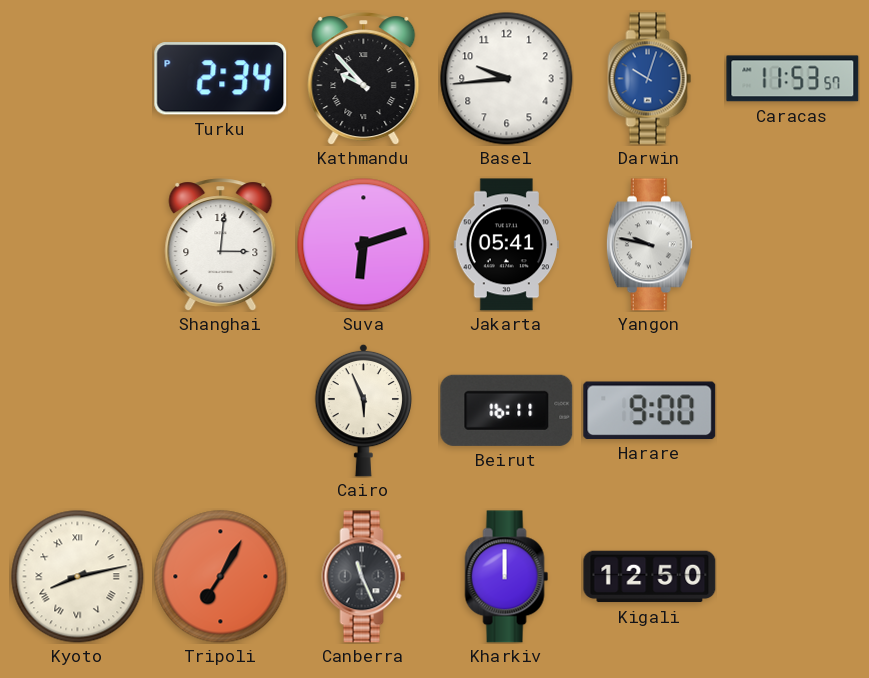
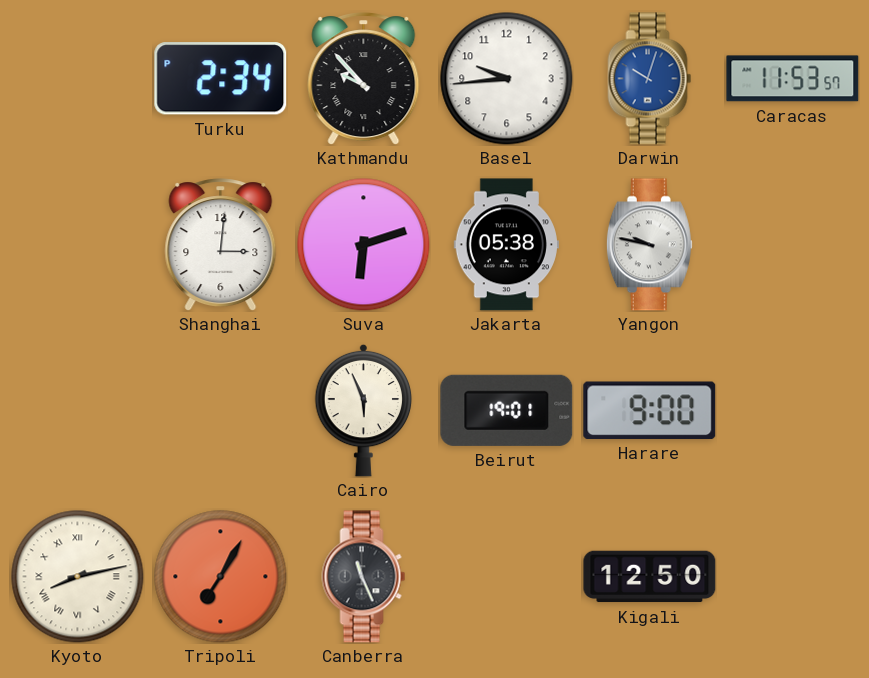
Jakarta: 05:41 -> 05:38 (506, 245)
Beirut: 16:11 -> 19:01 (507, 410)
Kharkiv: 12:00 -> none (507, 577)
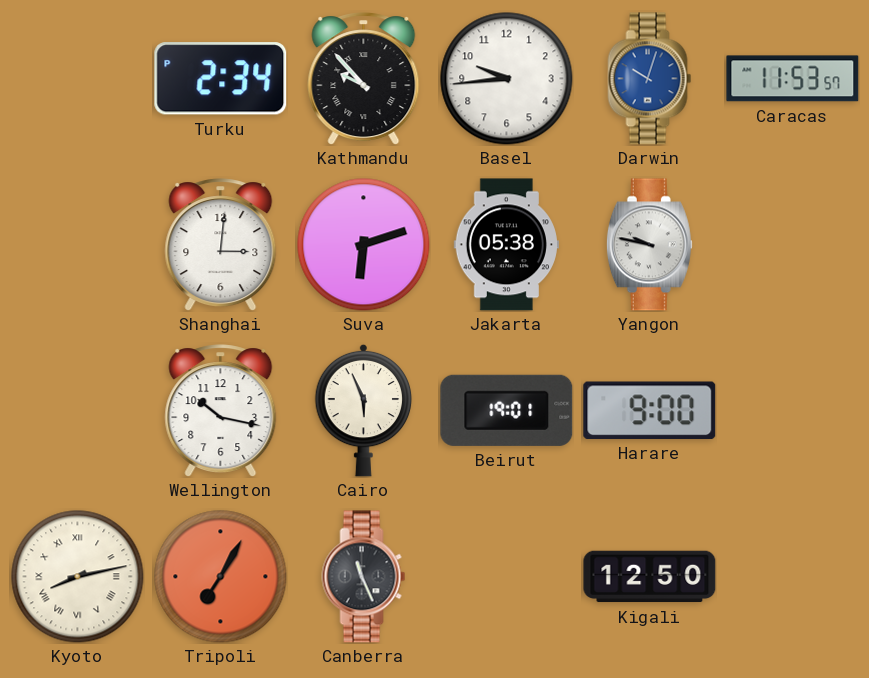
Wellington: none -> 10:17 (221, 411)
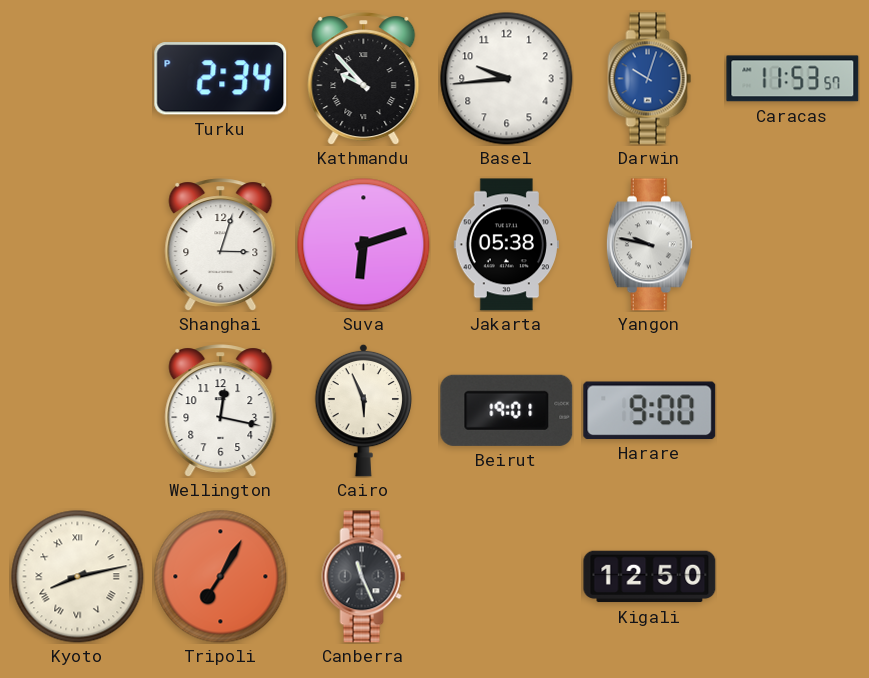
Shanghai: 3:01 -> 3:03 (221, 245)
Wellington: 10:17 -> 12:17 (221, 411)
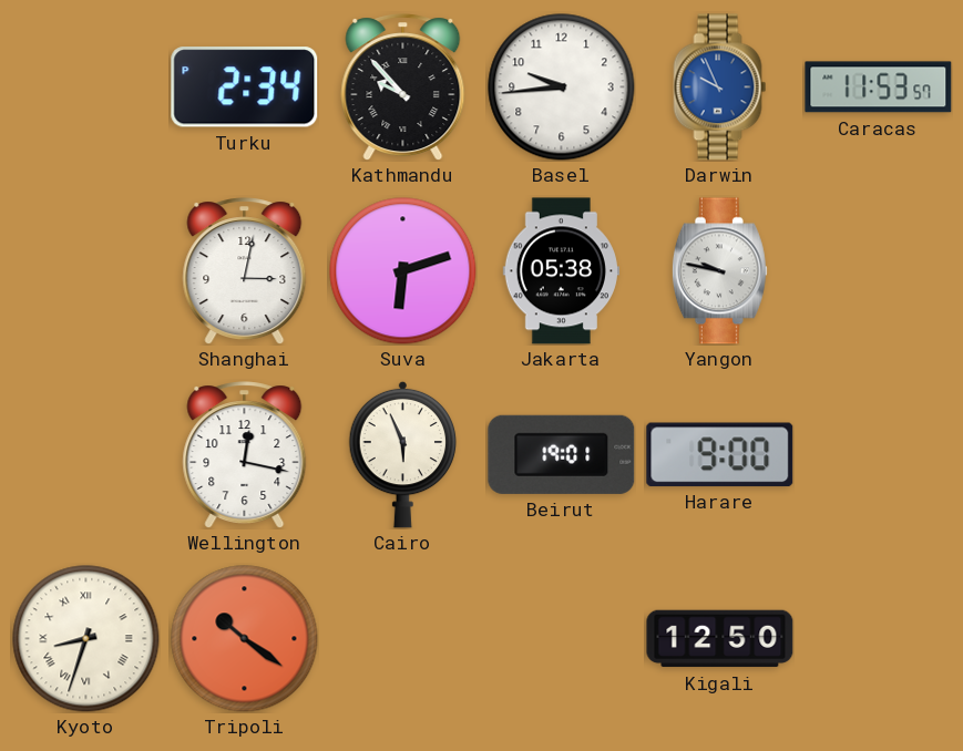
Darwin: 10:03 -> 9:56 (720, 88)
Shanghai: 3:03 -> 3:02 (245, 271)
Kyoto: 8:13 -> 8:33 (86, 639)
Tripoli: 7:05 -> 10:21 (245, 639)
Canberra: 11:26 -> none (364, 577)
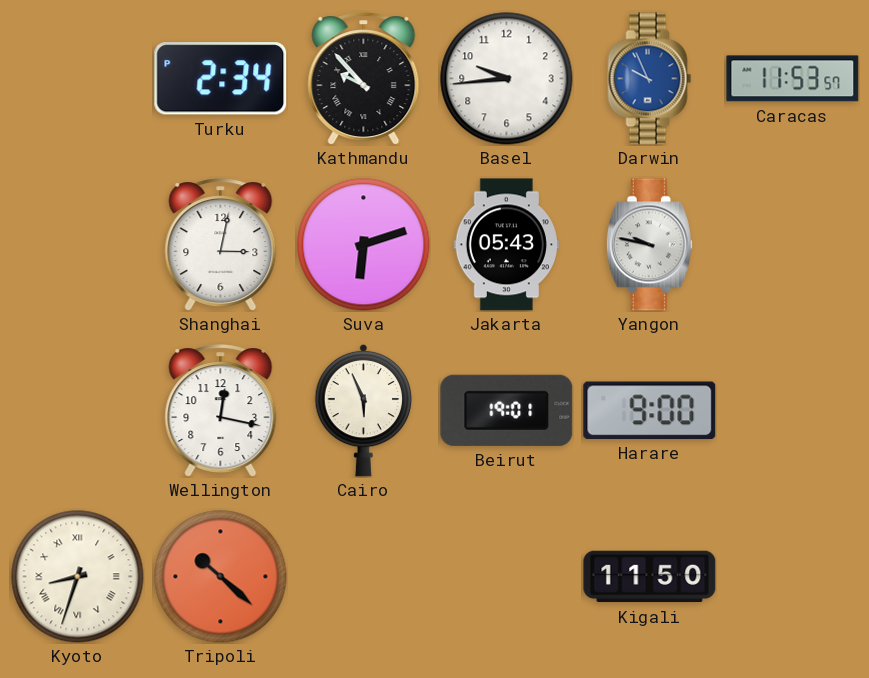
Jakarta: 05:38 -> 05:43 (506, 245)
Tripoli: 10:21 -> 10:22 (221, 577)
Kigali: 12:50 -> 11:50 (650, 577)
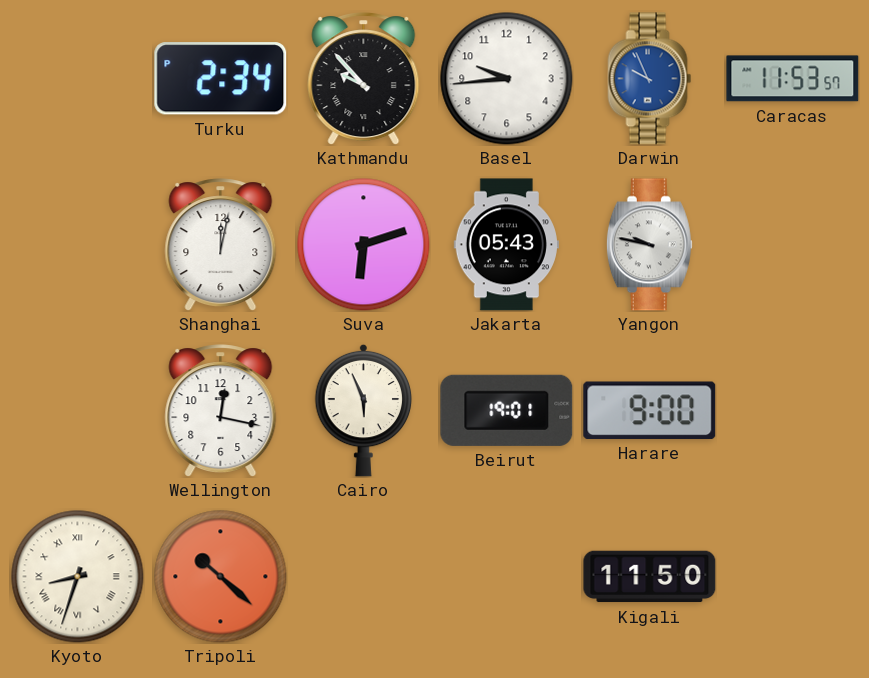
Shanghai: 3:02 -> 12:02 (221, 245)
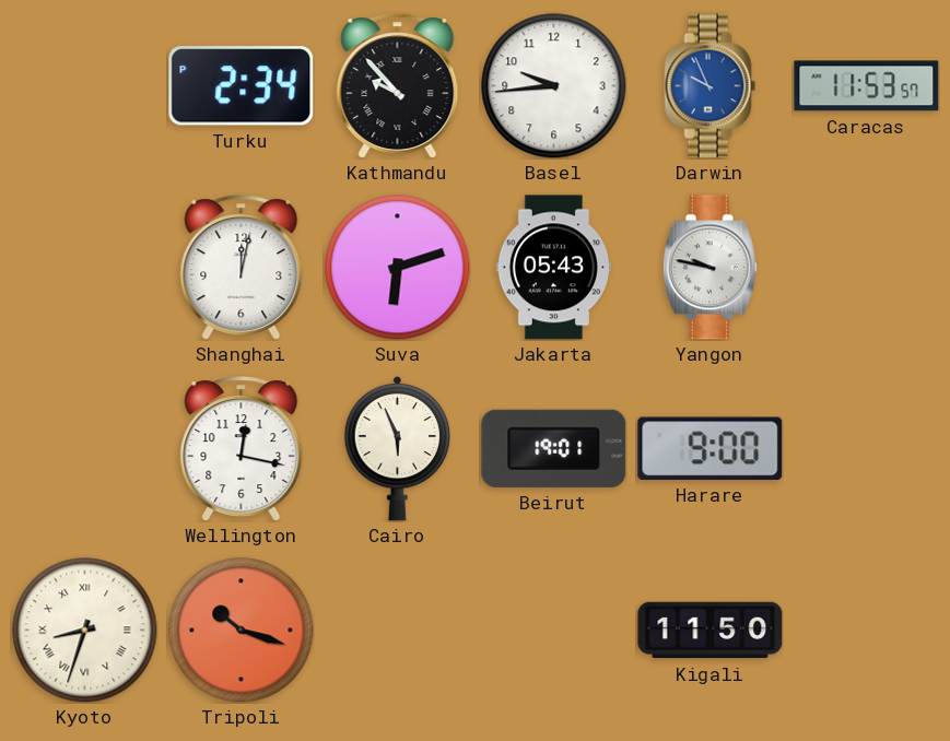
Tripoli: 10:22 -> 10:18 (242, 631)
